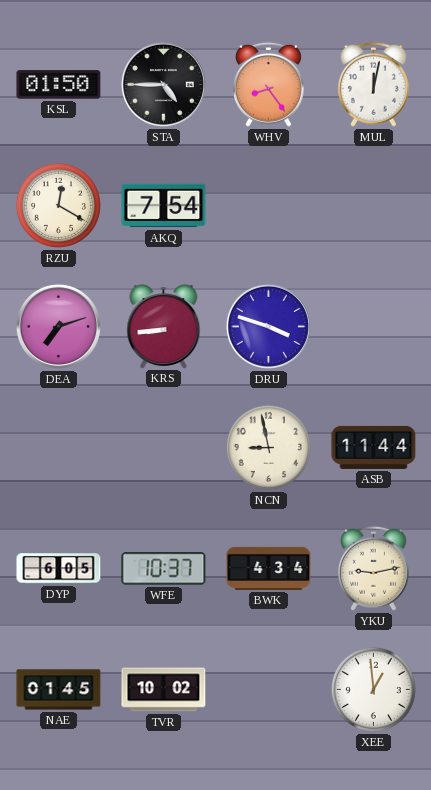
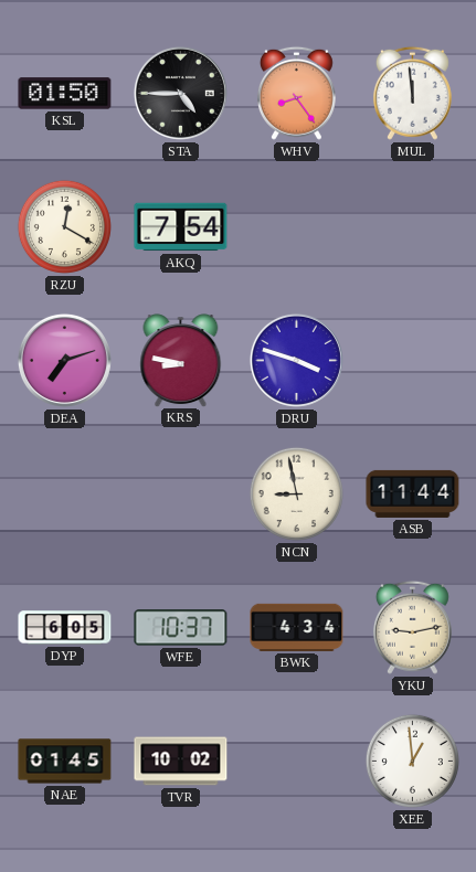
MUL: 12:02 -> 11:59 (412, 93)
KRS: 8:44 -> 8:47 (181, 360)
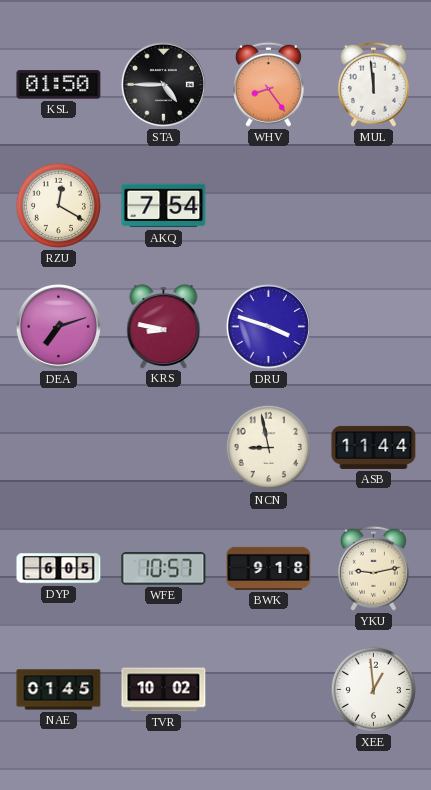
WFE: 10:37 -> 10:57 (164, 569)
BWK: 4:34 -> 9:18 (269, 568)
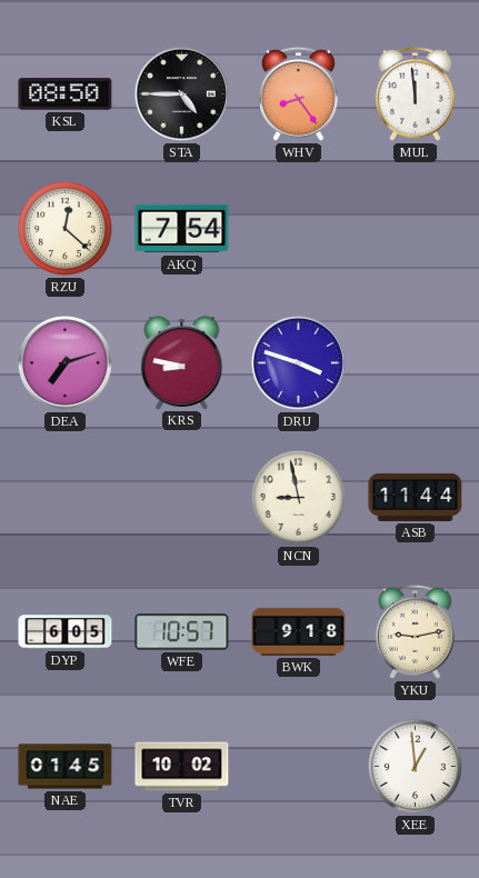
KSL: 01:50 -> 08:50 (66, 94)
RZU: 12:20 -> 12:22 (64, 228)
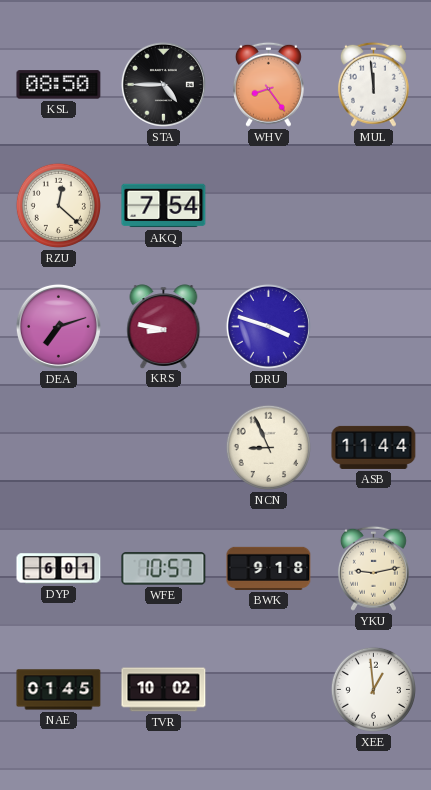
NCN: 8:58 -> 8:56 (268, 447)
DYP: 6:05 -> 6:01 (59, 569)
